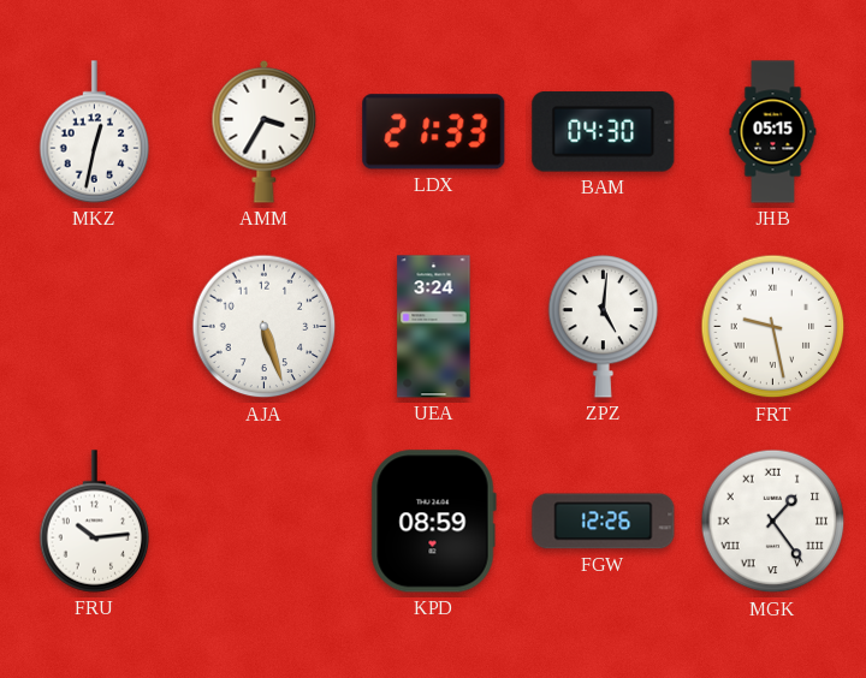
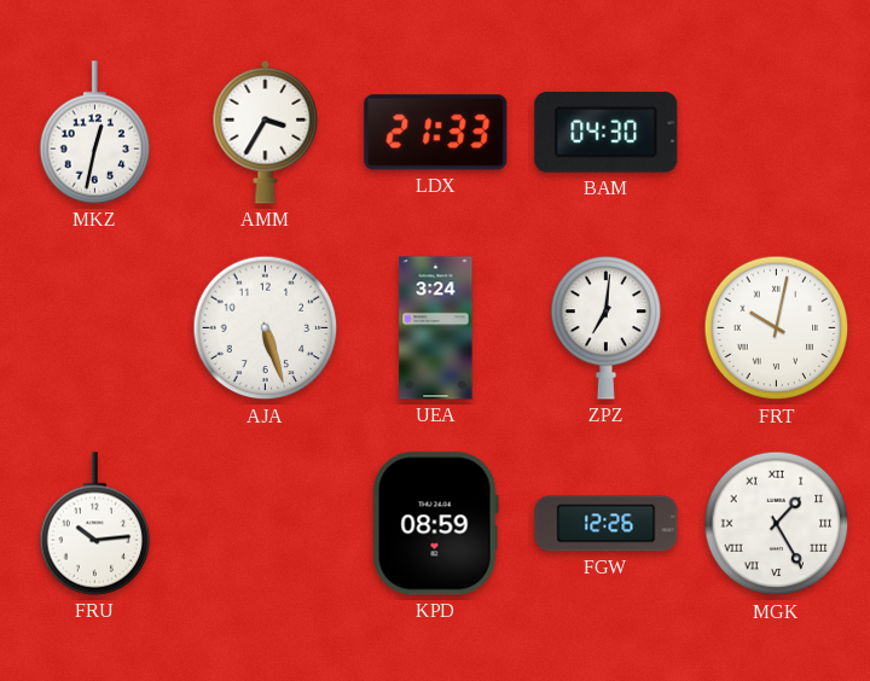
JHB: 05:15 -> none (773, 132)
ZPZ: 5:01 -> 7:01 (607, 327)
FRT: 9:28 -> 10:02 (777, 328)
MGK: 1:24 -> 1:25 (777, 524)
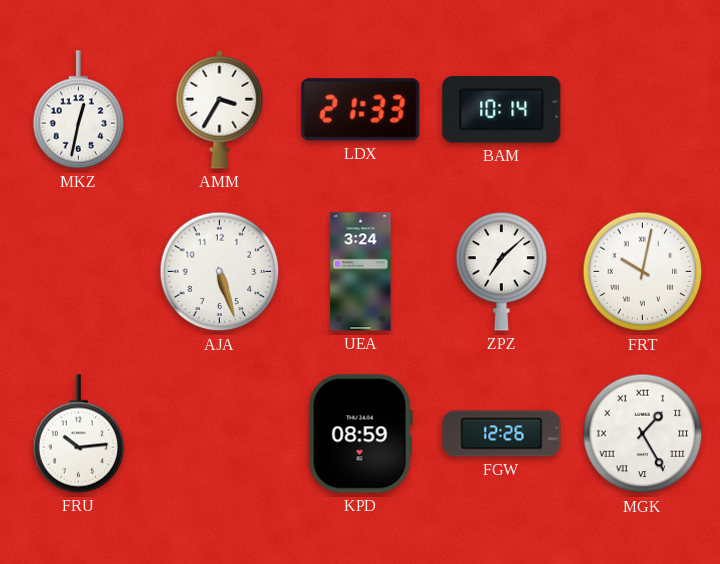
BAM: 04:30 -> 10:14 (502, 110)
ZPZ: 7:01 -> 7:08 (502, 271)
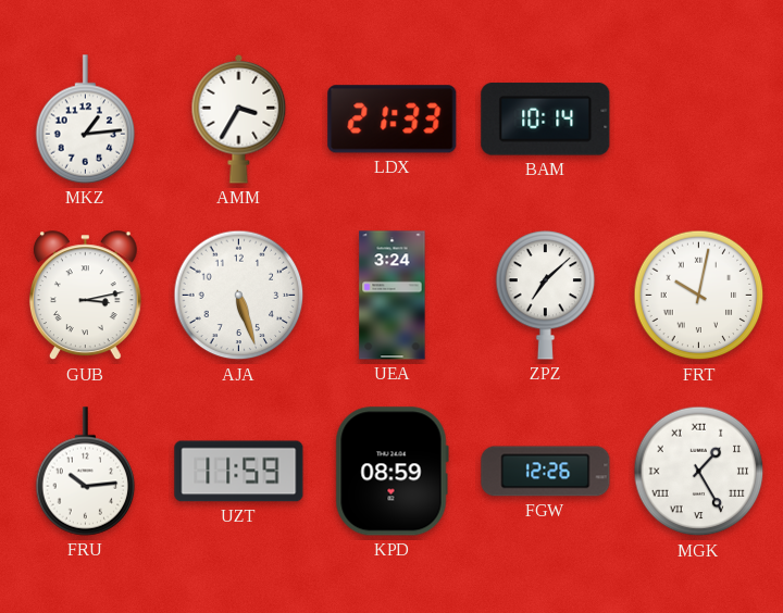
MKZ: 12:32 -> 1:14 (86, 120)
GUB: none -> 3:13 (85, 296)
UZT: none -> 11:59 (239, 472)
